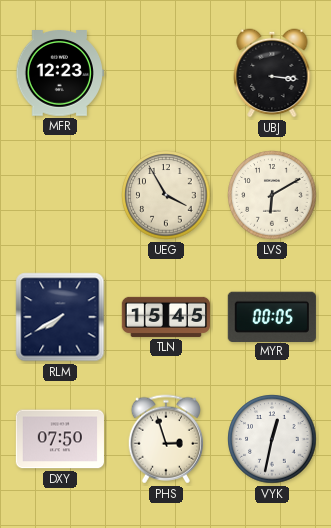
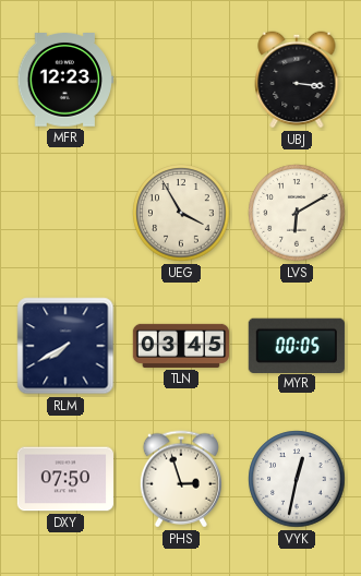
TLN: 15:45 -> 03:45 (180, 346)
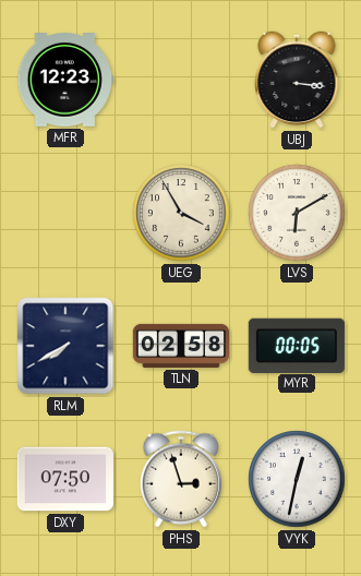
TLN: 03:45 -> 02:58 (180, 346)
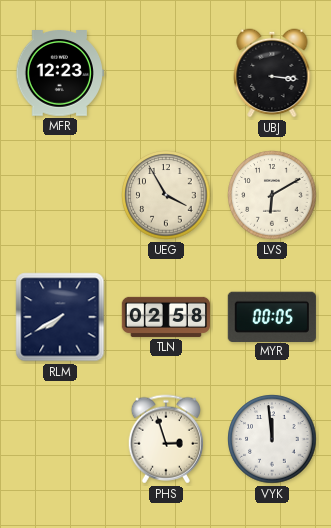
DXY: 07:50 -> none (64, 479)
VYK: 12:32 -> 11:59 (272, 439)
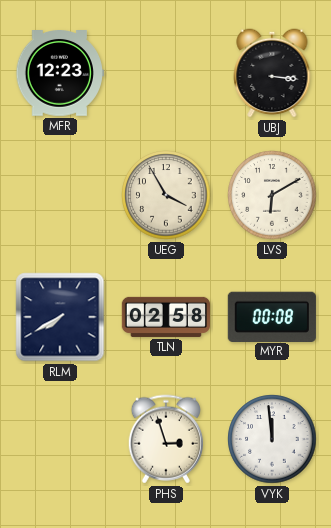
MYR: 00:05 -> 00:08 (272, 316)
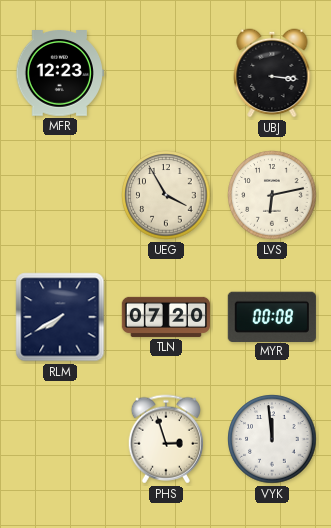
LVS: 6:10 -> 6:13 (272, 195)
TLN: 02:58 -> 07:20 (165, 317)
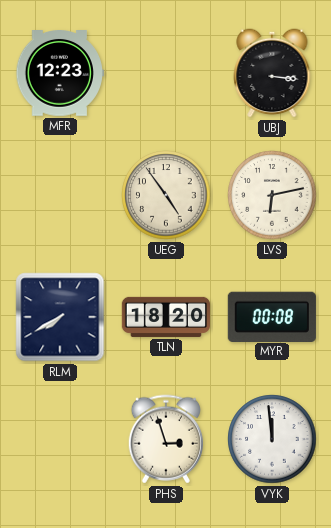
UEG: 3:55 -> 4:54 (166, 195)
TLN: 07:20 -> 18:20 (165, 317)
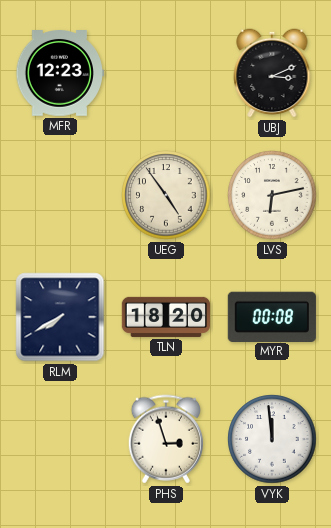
UBJ: 3:16 -> 3:11 (272, 73)
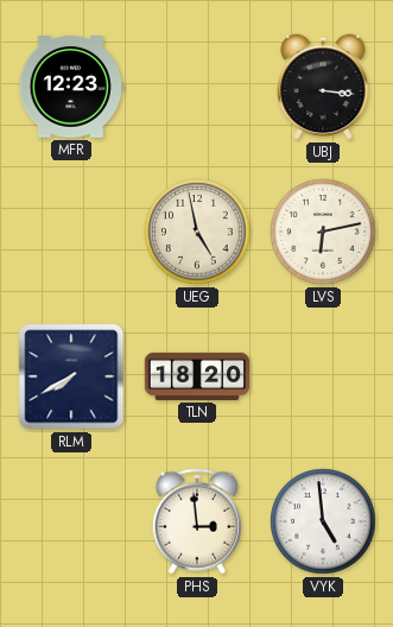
UBJ: 3:11 -> 3:16 (323, 87)
UEG: 4:54 -> 4:58 (197, 232)
MYR: 00:08 -> none (272, 316)
PHS: 2:57 -> 2:59 (196, 521)
VYK: 11:59 -> 4:59 (323, 521)
